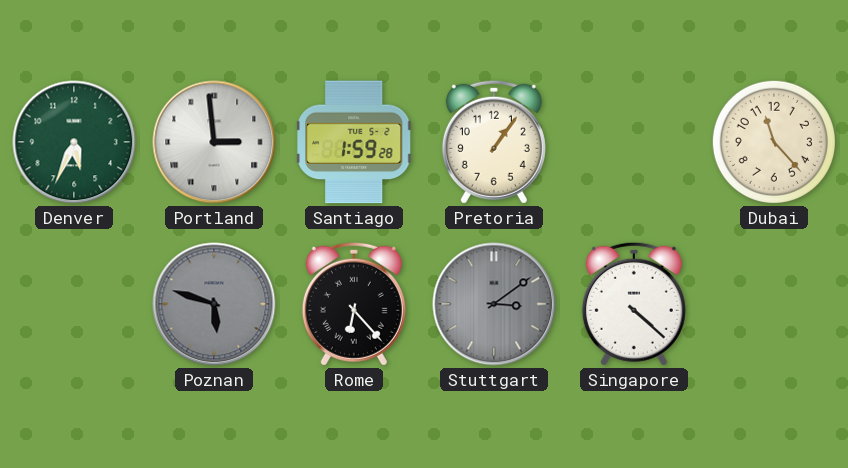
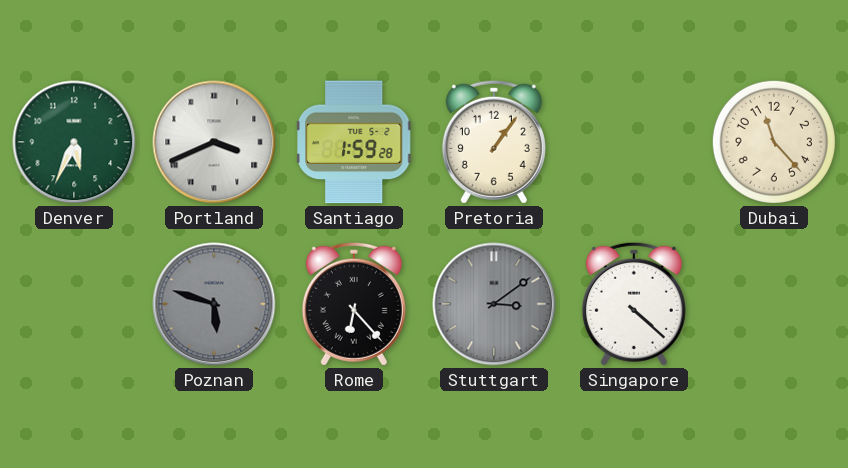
Portland: 2:59 -> 3:41 (214, 142)
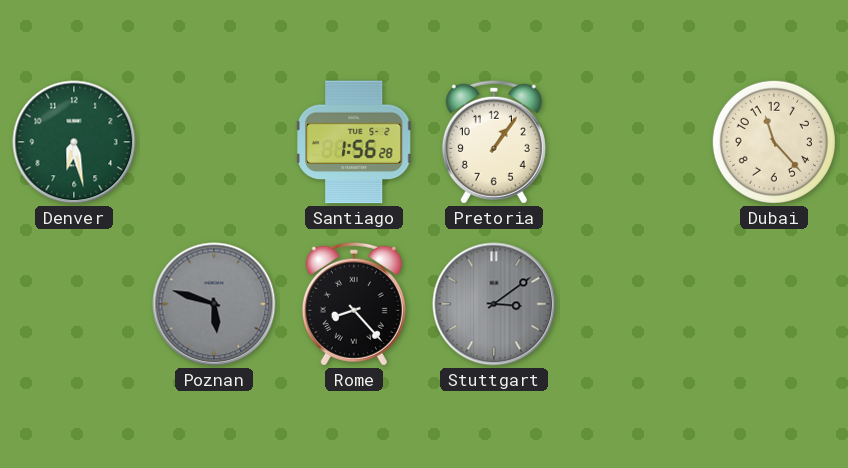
Denver: 5:34 -> 6:28 (74, 142)
Portland: 3:41 -> none (214, 142)
Santiago: 1:59 -> 1:56 (355, 142)
Rome: 6:23 -> 8:23 (354, 304)
Singapore: 4:22 -> none (634, 304)
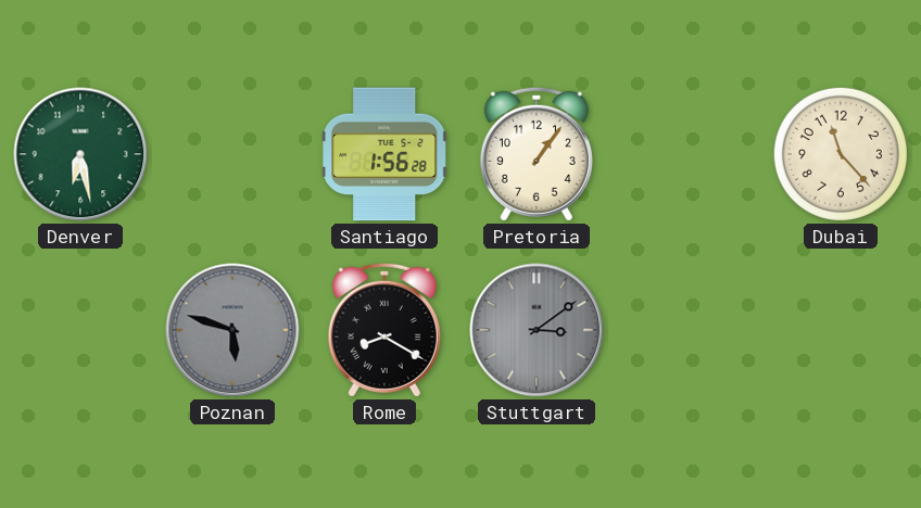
Rome: 8:23 -> 8:20 (384, 330)
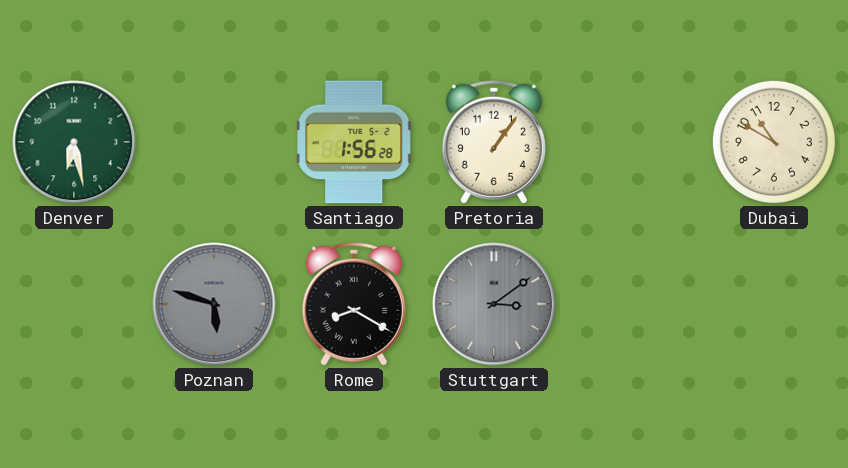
Dubai: 11:23 -> 10:50 (774, 142)
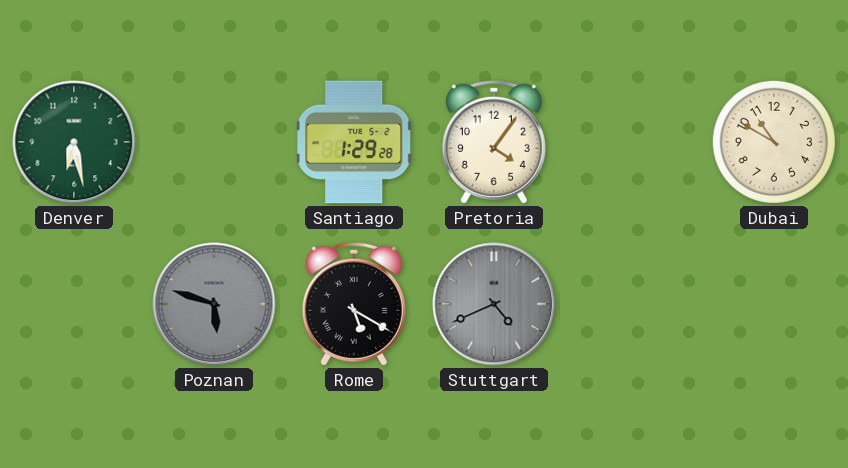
Santiago: 1:56 -> 1:29 (355, 142)
Pretoria: 1:06 -> 4:06 (494, 142)
Rome: 8:20 -> 5:20 (354, 304)
Stuttgart: 3:09 -> 4:41 (494, 304)
